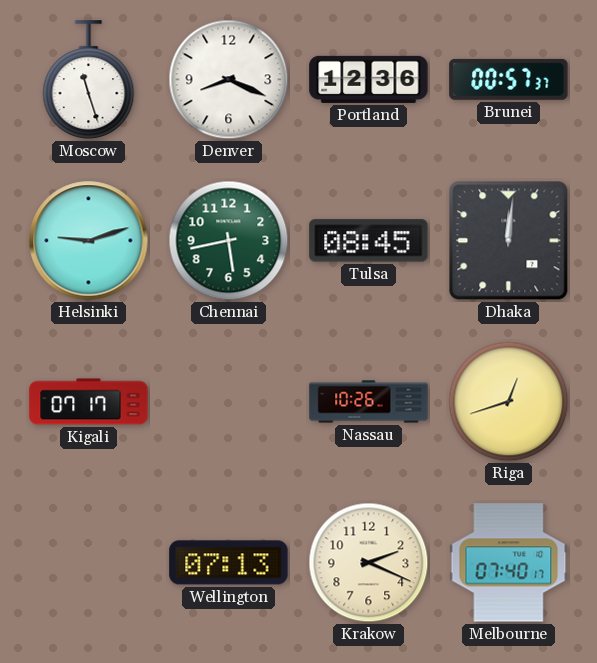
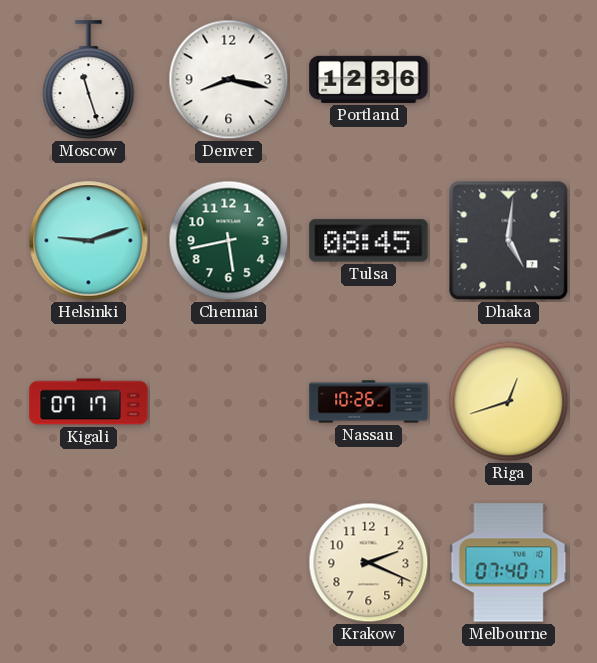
Denver: 8:19 -> 8:17 (229, 80)
Brunei: 00:57 -> none (509, 79)
Dhaka: 12:01 -> 5:01 (509, 241)
Wellington: 07:13 -> none (229, 563)
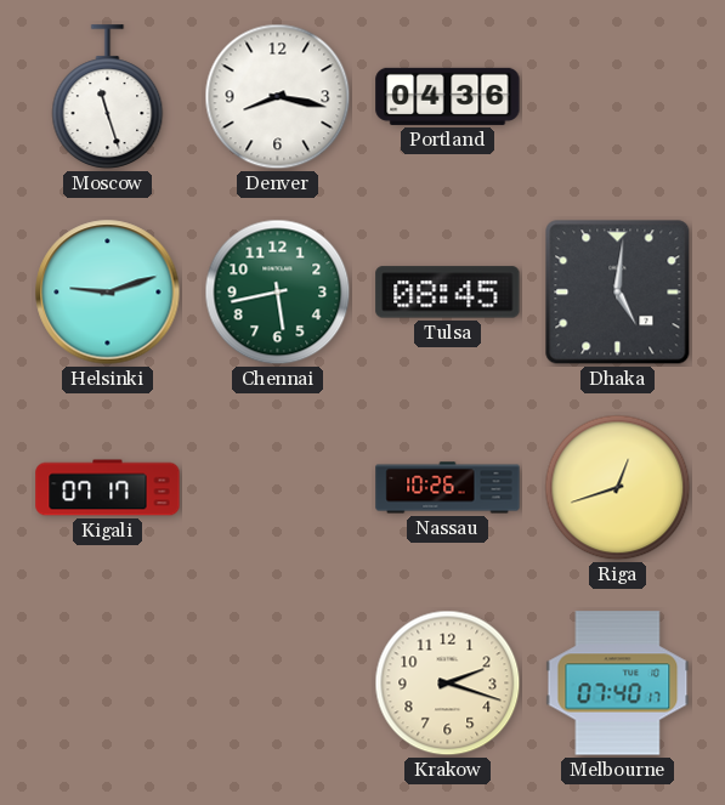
Portland: 12:36 -> 04:36 (448, 96)
Krakow: 2:19 -> 2:18 (448, 684)
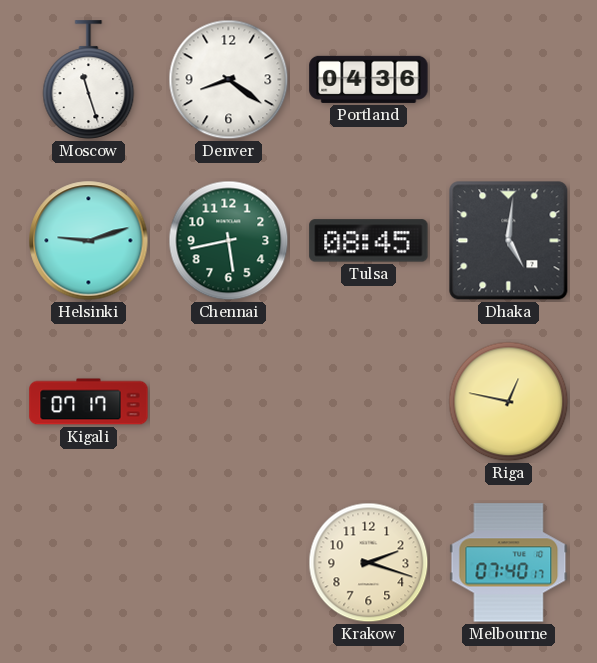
Denver: 8:17 -> 8:21 (229, 80)
Nassau: 10:26 -> none (448, 488)
Riga: 12:42 -> 12:47 (509, 402)
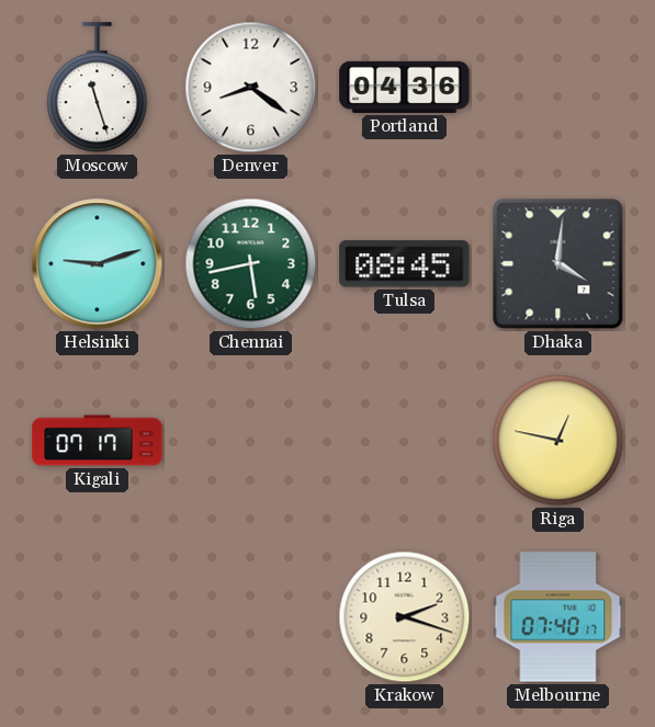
Dhaka: 5:01 -> 4:01 (558, 264)
